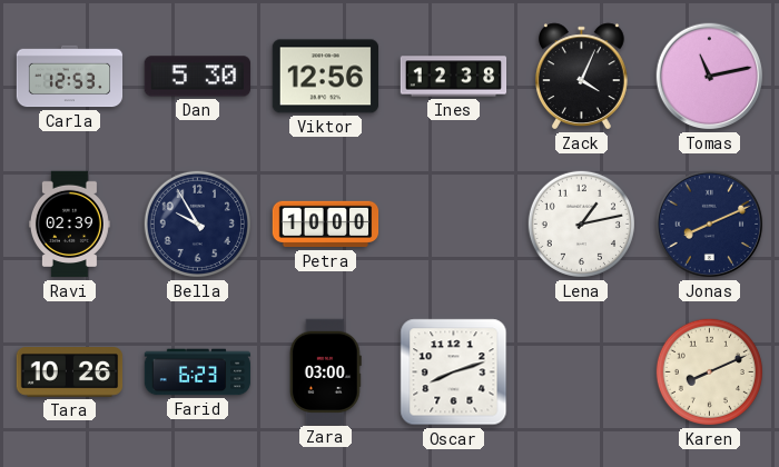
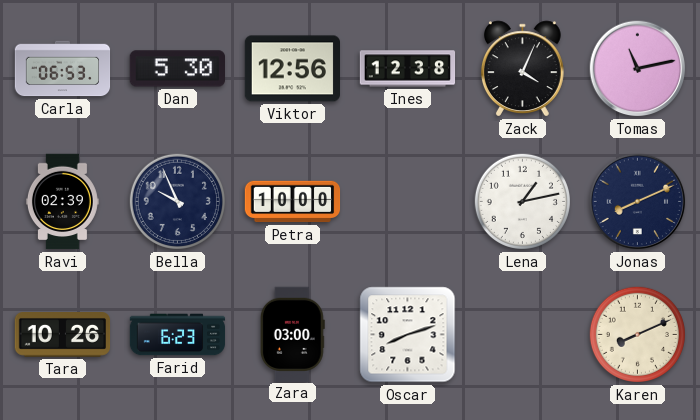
Carla: 12:53 -> 06:53 (63, 69)
Bella: 9:55 -> 9:56 (177, 201)
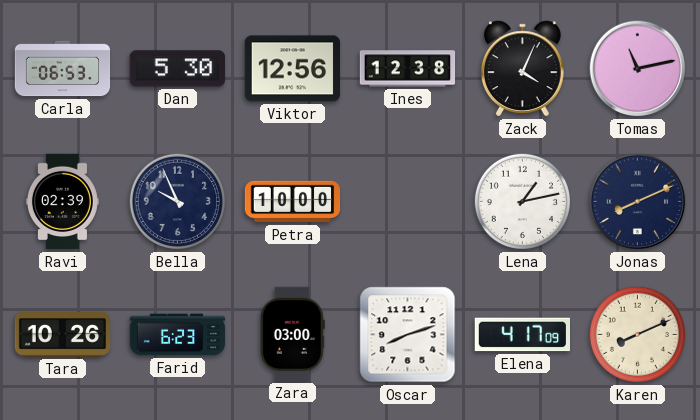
Elena: none -> 4:17 (522, 335)
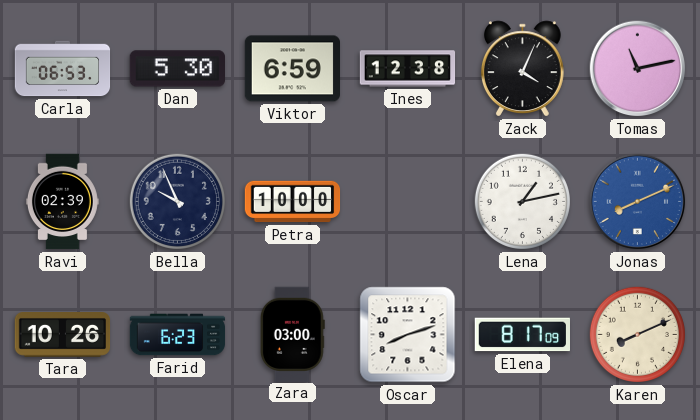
Viktor: 12:56 -> 6:59 (292, 69)
Jonas dial: navy -> blue (638, 202)
Elena: 4:17 -> 8:17 (522, 335)
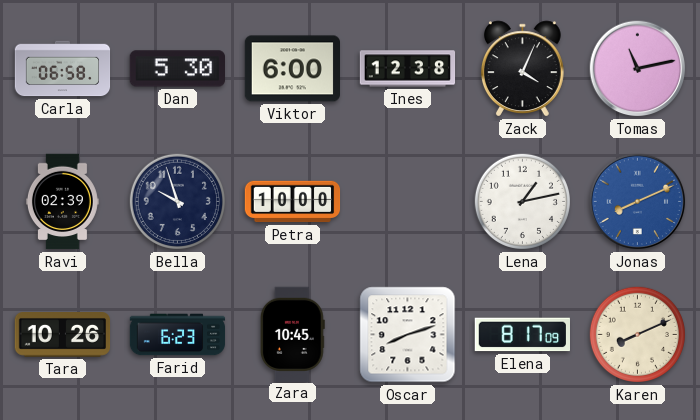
Carla: 06:53 -> 06:58 (63, 69)
Viktor: 6:59 -> 6:00 (292, 69)
Bella: 9:56 -> 9:57 (177, 201)
Zara: 03:00 -> 10:45 (292, 334)
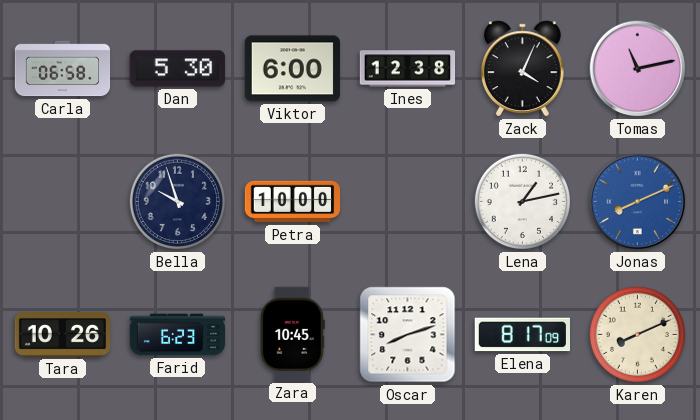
Ravi: 02:39 -> none (62, 202)
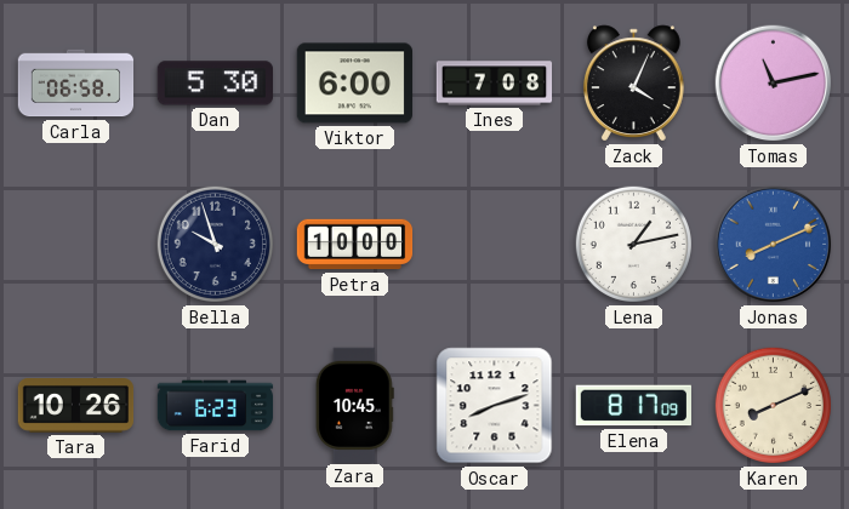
Ines: 12:38 -> 7:08 (495, 84)
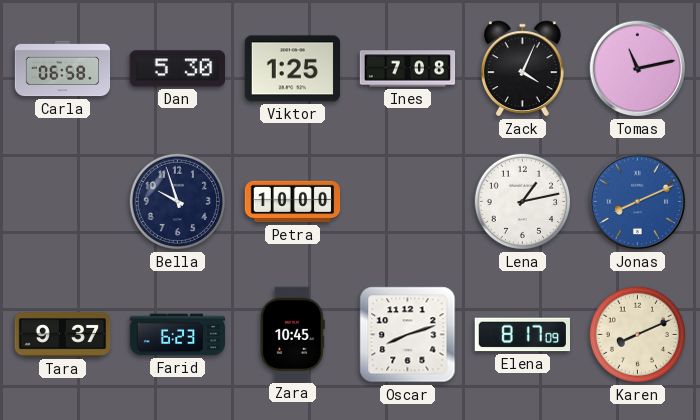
Viktor: 6:00 -> 1:25 (292, 69)
Tara: 10:26 -> 9:37 (63, 335)
